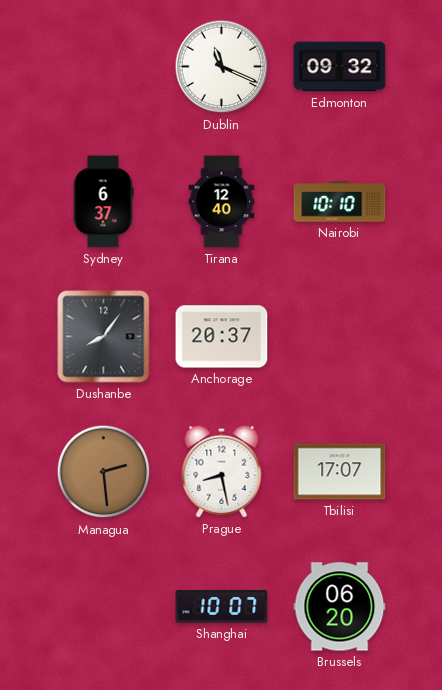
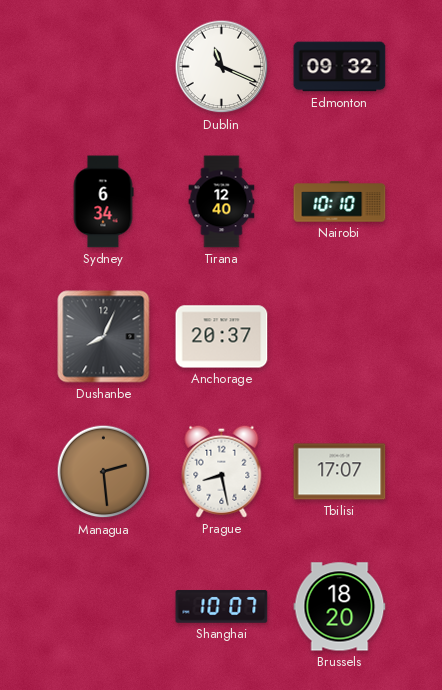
Sydney: 6:37 -> 6:34 (103, 202)
Dushanbe: 8:06 -> 8:04 (104, 337)
Brussels: 06:20 -> 18:20 (340, 607)
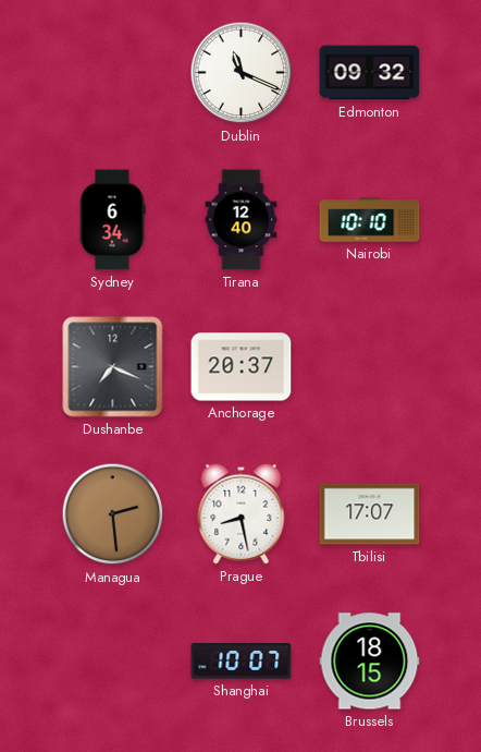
Dushanbe: 8:04 -> 7:19 (113, 367)
Brussels: 18:20 -> 18:15 (370, 662)
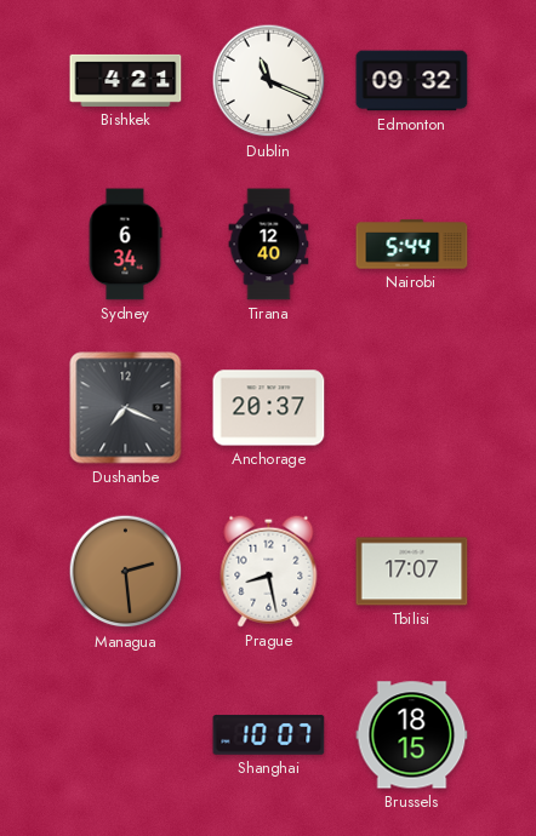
Bishkek: none -> 4:21 (126, 80)
Nairobi: 10:10 -> 5:44 (412, 245)
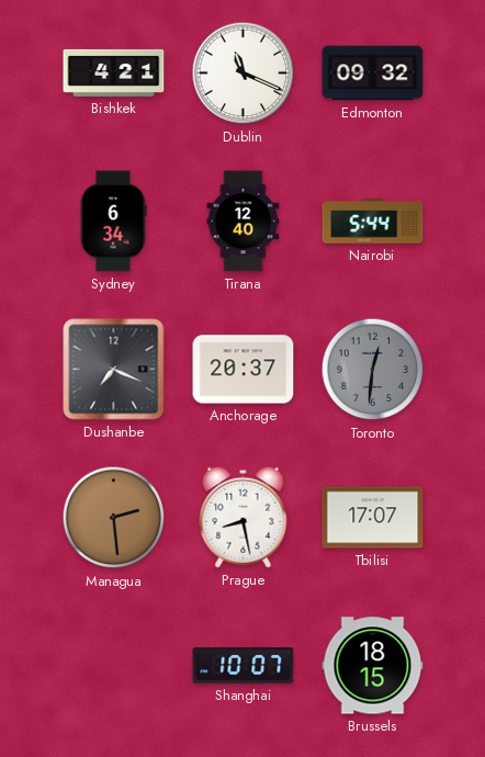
Toronto: none -> 12:31 (373, 370)
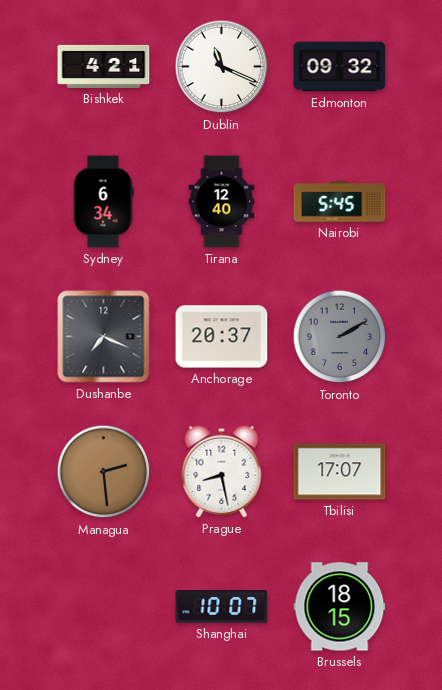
Nairobi: 5:44 -> 5:45 (340, 202)
Toronto: 12:31 -> 2:10 (340, 337)
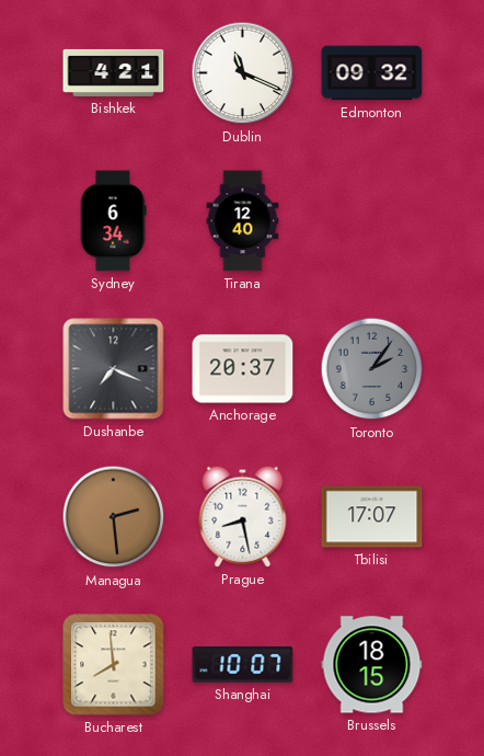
Nairobi: 5:45 -> none (340, 202)
Toronto: 2:10 -> 2:06 (372, 369)
Bucharest: none -> 7:59 (114, 665)
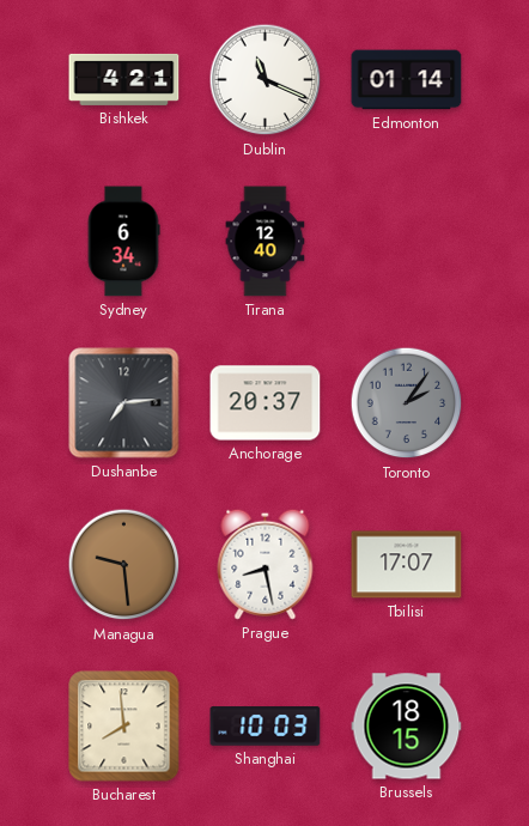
Edmonton: 09:32 -> 01:14 (407, 80)
Dushanbe: 7:19 -> 7:14 (124, 403)
Managua: 2:29 -> 9:29 (124, 565)
Shanghai: 10:07 -> 10:03 (266, 727)
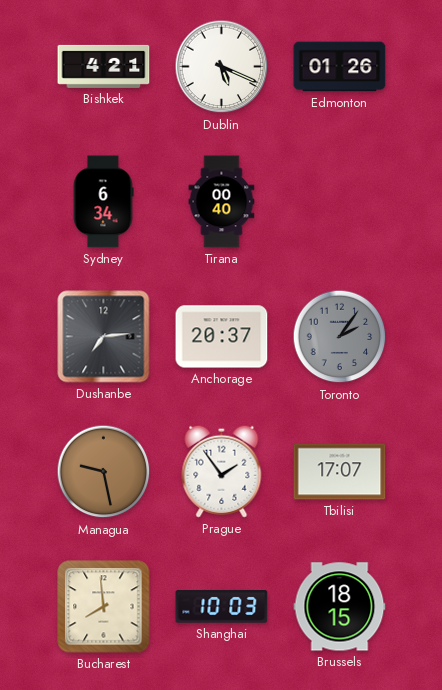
Dublin: 11:19 -> 5:19 (222, 67)
Edmonton: 01:14 -> 01:26 (340, 67)
Tirana: 12:40 -> 00:40 (222, 202)
Managua: 9:29 -> 9:28 (104, 472)
Prague: 8:28 -> 1:54 (222, 471)
